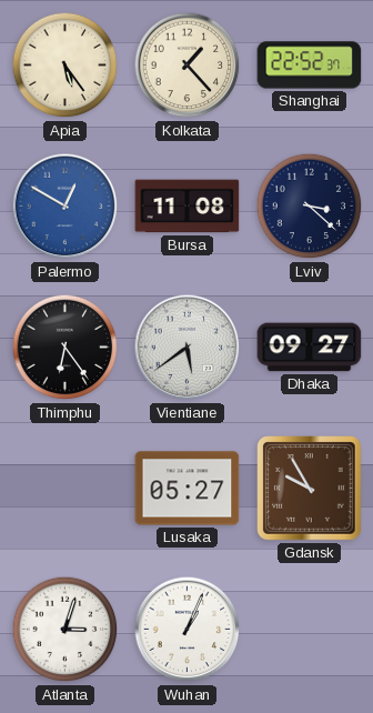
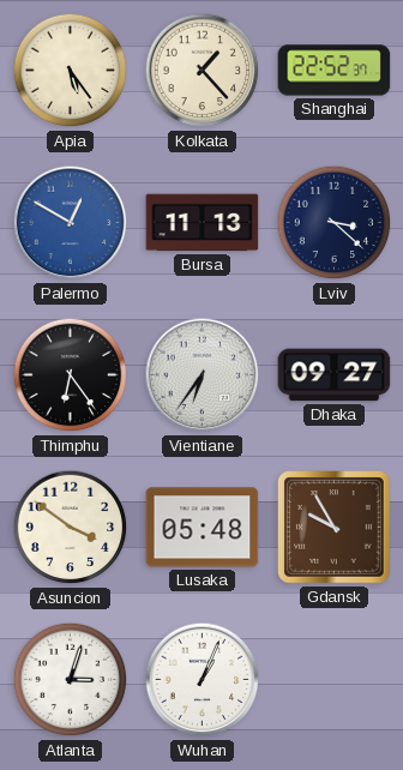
Bursa: 11:08 -> 11:13 (203, 223)
Vientiane: 5:39 -> 6:36 (203, 375)
Asuncion: none -> 3:51 (71, 528)
Lusaka: 05:27 -> 05:48 (203, 528)
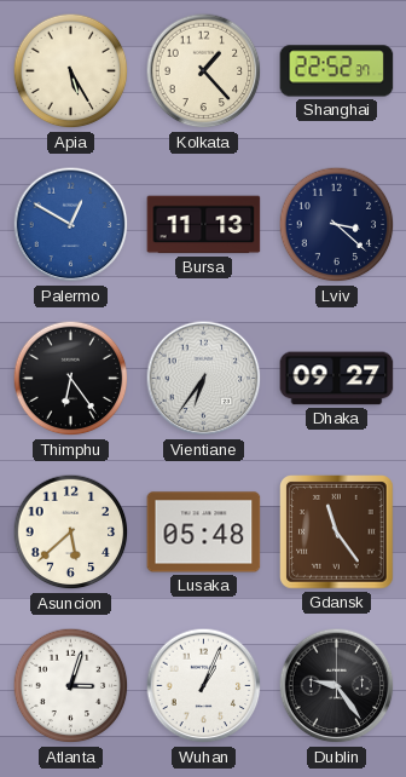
Apia: 5:24 -> 5:25 (71, 71)
Asuncion: 3:51 -> 5:38 (71, 533)
Gdansk: 9:55 -> 11:24 (337, 533)
Dublin: none -> 9:24 (337, 686)
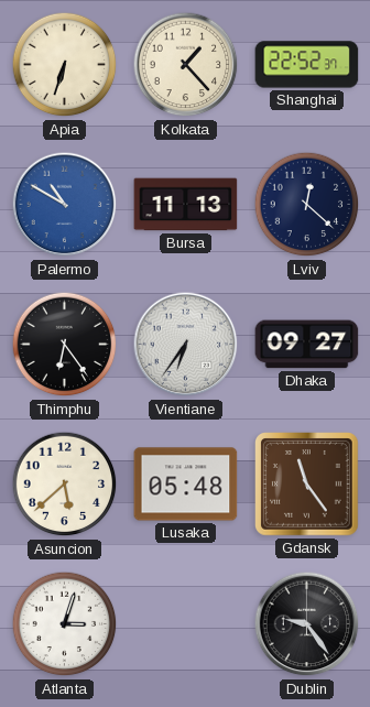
Apia: 5:25 -> 6:33 (65, 65)
Palermo: 12:50 -> 10:50 (65, 205)
Lviv: 3:22 -> 12:22 (307, 205)
Wuhan: 1:04 -> none (204, 686)
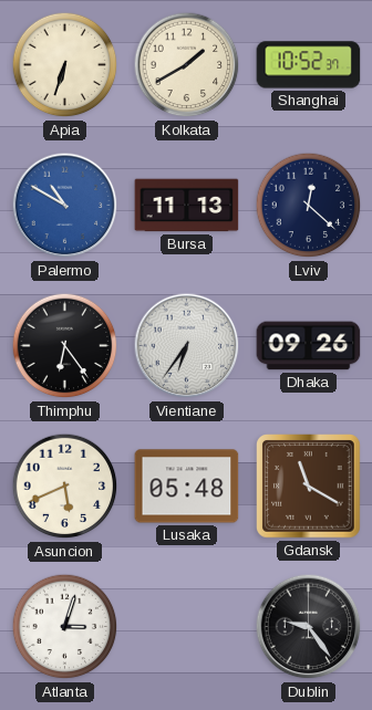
Kolkata: 1:23 -> 1:40 (187, 65)
Shanghai: 22:52 -> 10:52 (309, 65)
Dhaka: 09:27 -> 09:26 (309, 346)
Asuncion: 5:38 -> 5:41 (65, 487)
Gdansk: 11:24 -> 11:20 (309, 487)
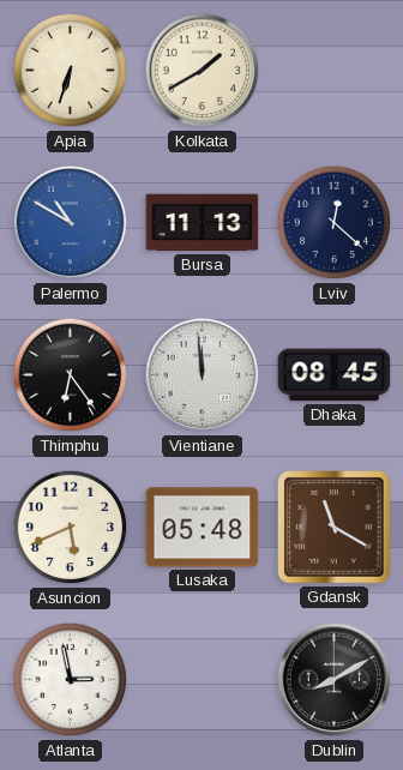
Shanghai: 10:52 -> none (309, 65)
Vientiane: 6:36 -> 11:59 (203, 375)
Dhaka: 09:26 -> 08:45 (335, 375)
Atlanta: 3:03 -> 2:58 (71, 680)
Dublin: 9:24 -> 8:10 (335, 680)
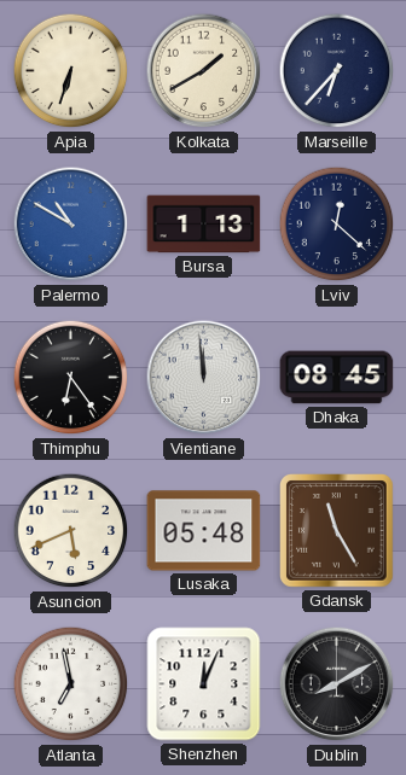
Marseille: none -> 6:37 (337, 71)
Bursa: 11:13 -> 1:13 (204, 225)
Gdansk: 11:20 -> 11:25 (337, 531)
Atlanta: 2:58 -> 6:58 (71, 684)
Shenzhen: none -> 12:04 (204, 684)
